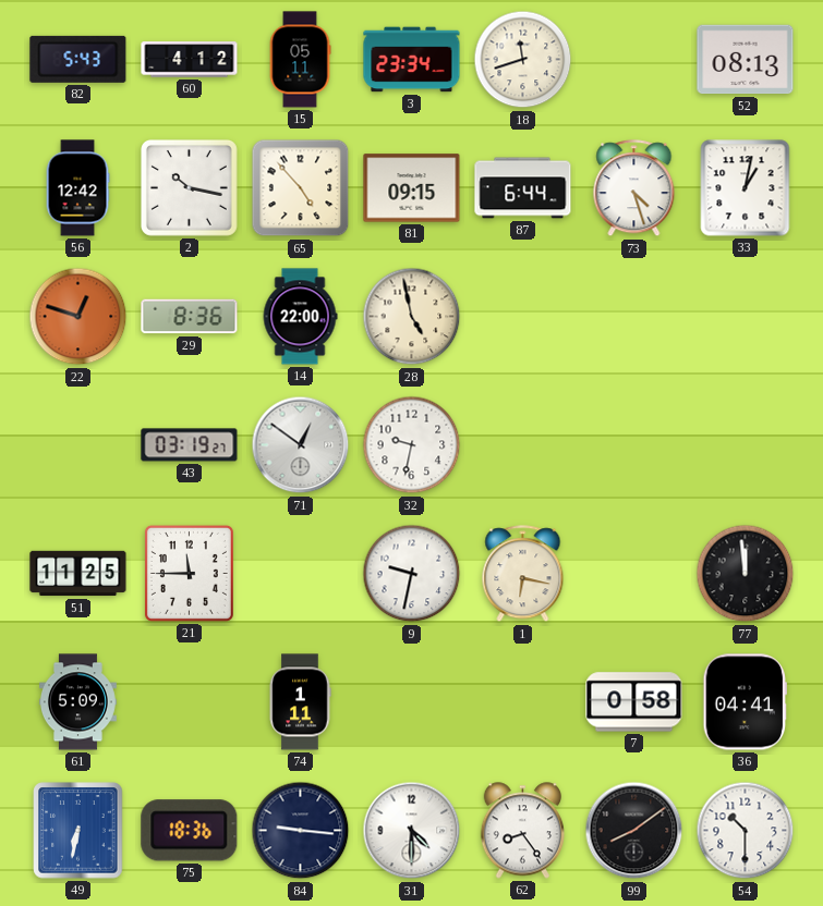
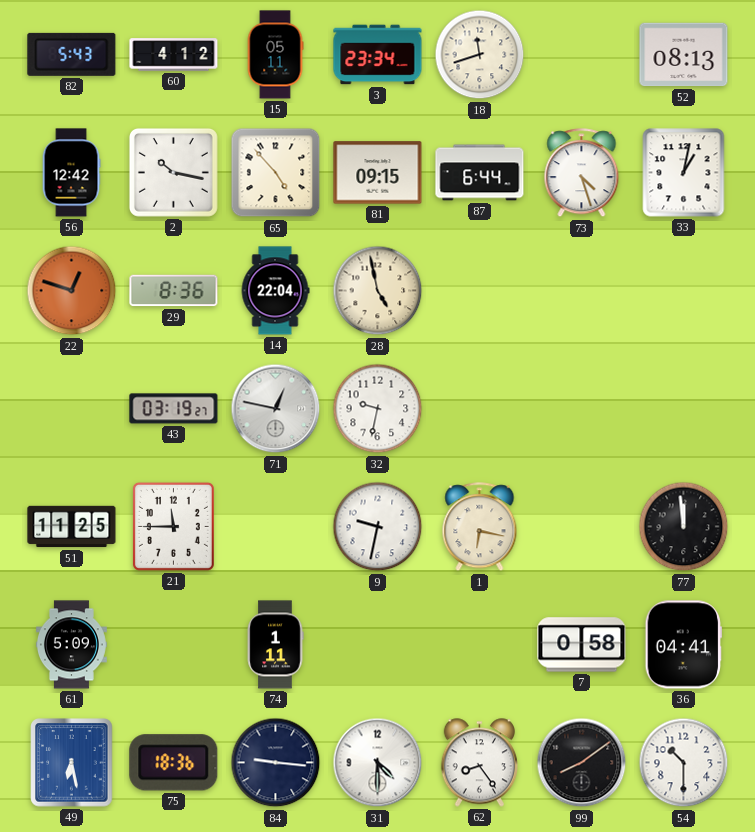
14: 22:00 -> 22:04 (275, 291)
71: 12:51 -> 12:47 (276, 409)
49: 6:32 -> 6:28 (72, 763)
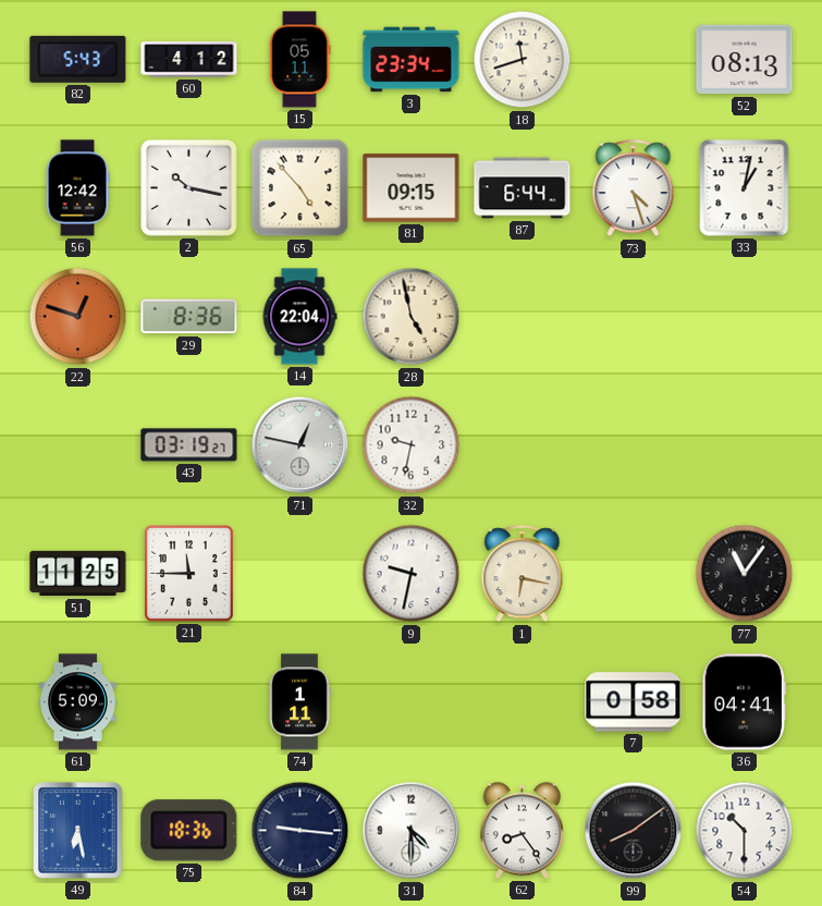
77: 11:59 -> 11:06 (745, 574)
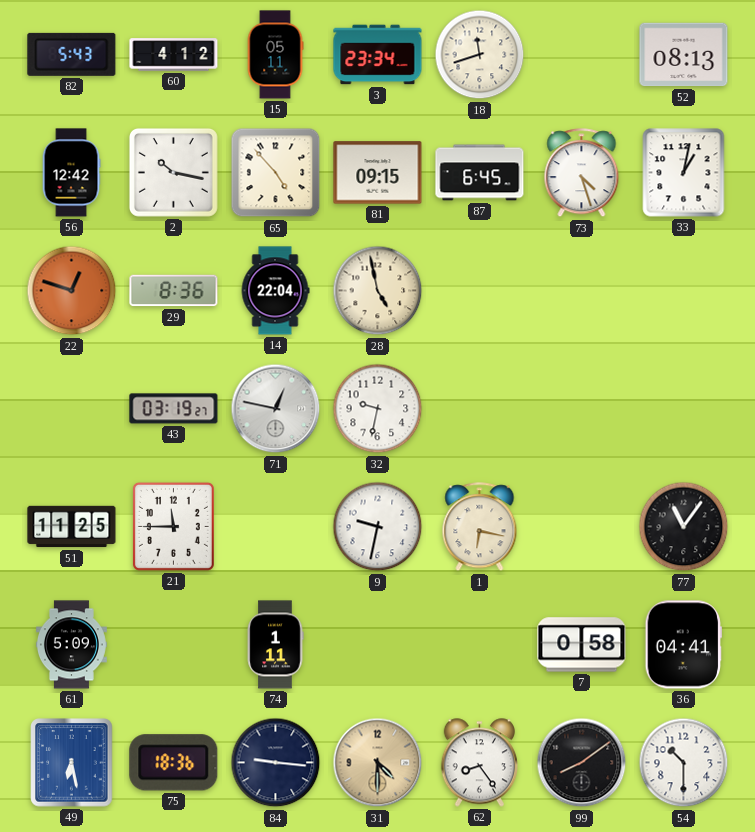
87: 6:44 -> 6:45 (480, 173)
31 dial: white -> champagne (378, 763)
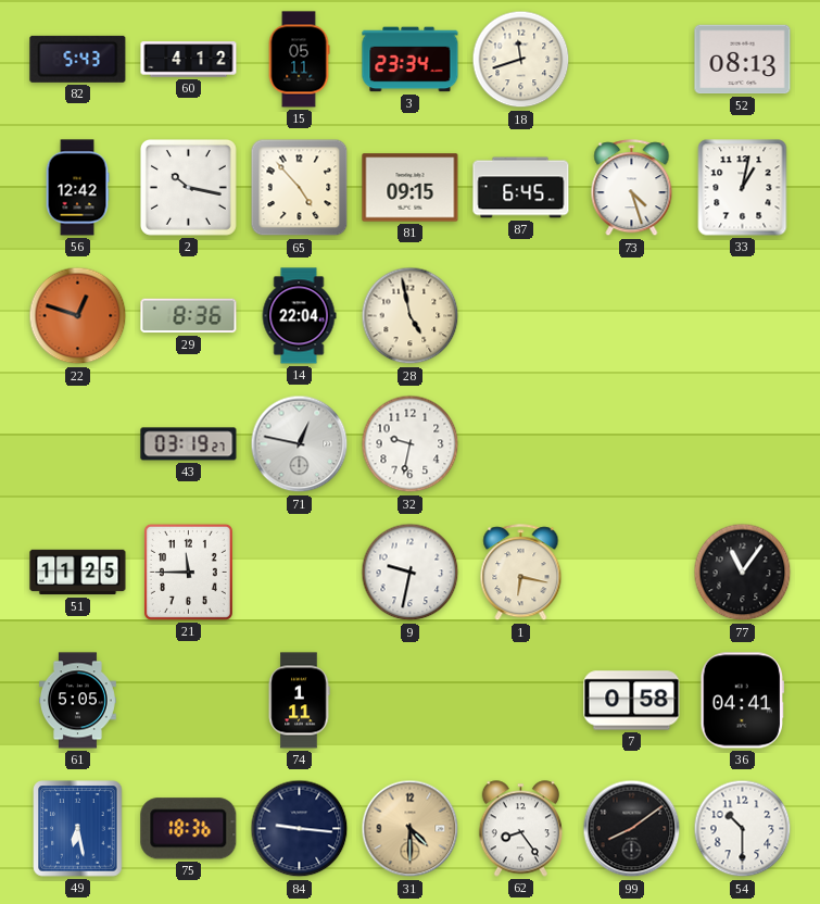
61: 5:09 -> 5:05 (77, 701)
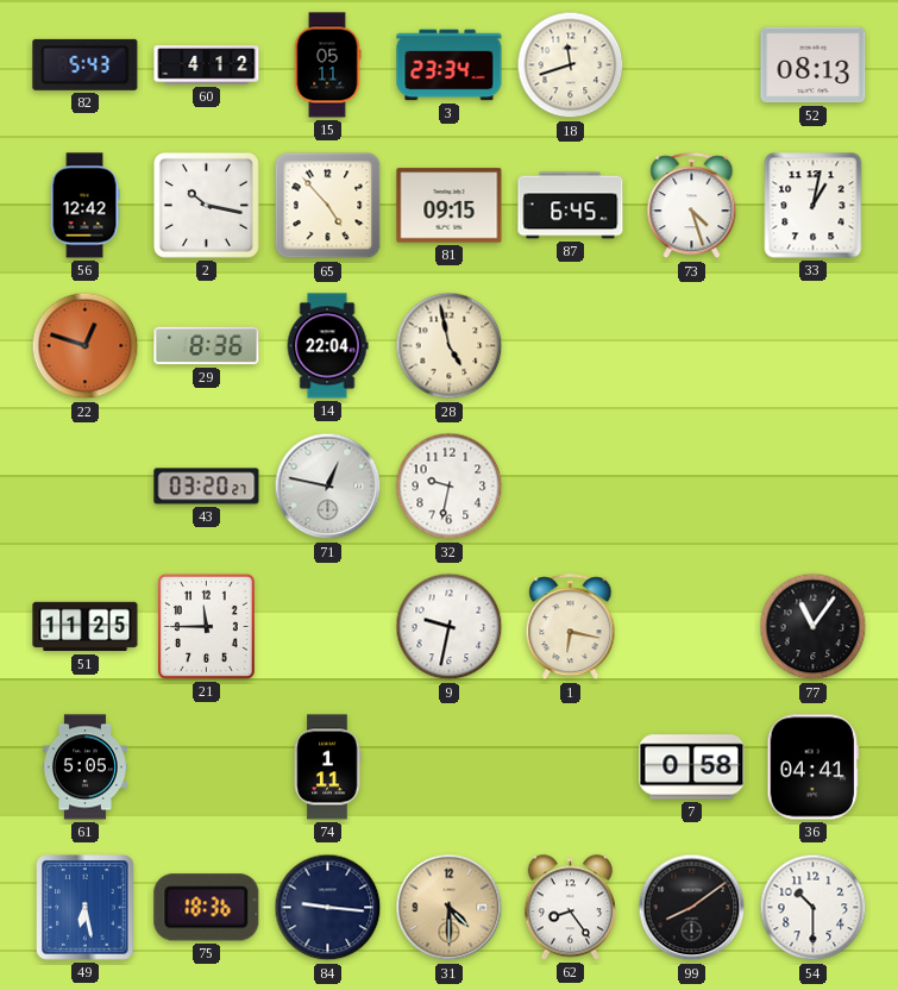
43: 03:19 -> 03:20 (207, 487)
